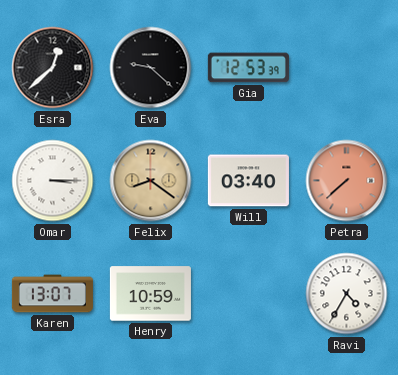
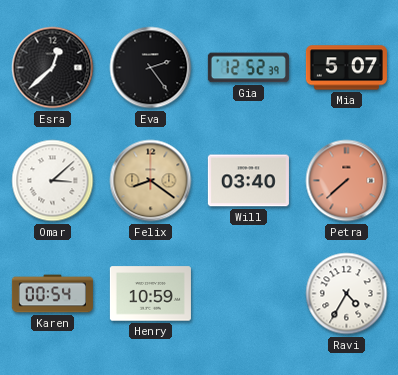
Eva: 9:22 -> 2:24 (151, 68)
Gia: 12:53 -> 12:52 (248, 68)
Mia: none -> 5:07 (346, 68)
Omar: 3:15 -> 3:08 (53, 181)
Karen: 13:07 -> 00:54 (52, 294)
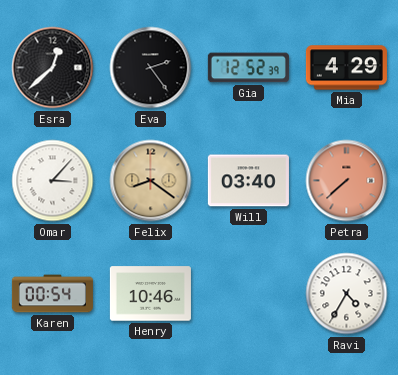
Mia: 5:07 -> 4:29 (346, 68)
Omar: 3:08 -> 3:07 (53, 181)
Henry: 10:59 -> 10:46 (150, 294)
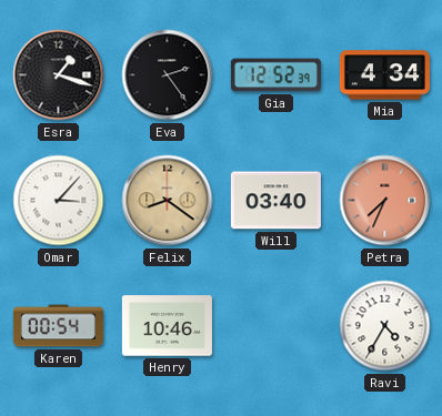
Esra: 12:38 -> 1:18 (59, 75)
Mia: 4:29 -> 4:34 (384, 75)
Petra: 7:38 -> 7:34 (385, 201)
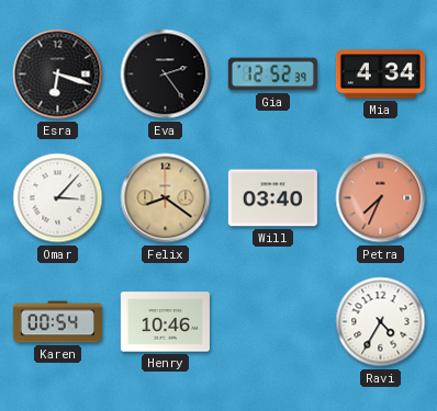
Esra: 1:18 -> 6:18 (58, 75)
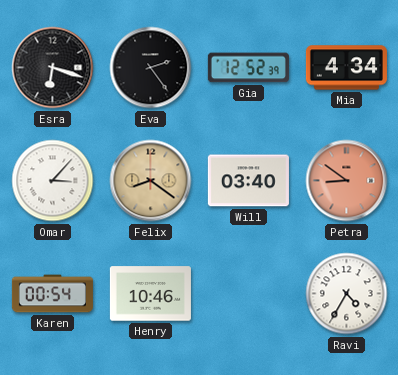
Petra: 7:34 -> 8:51 (347, 181)
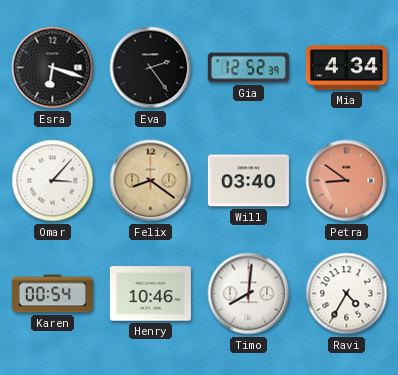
Timo: none -> 8:01 (249, 294)
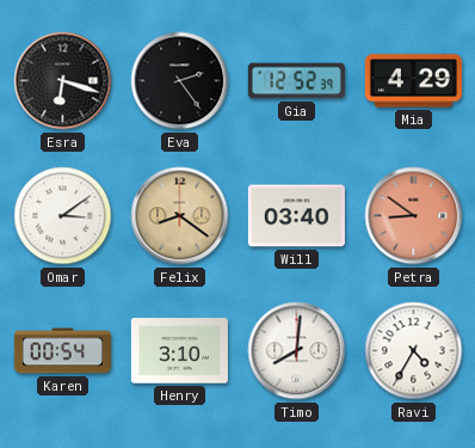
Mia: 4:34 -> 4:29 (413, 81)
Omar: 3:07 -> 3:09 (63, 216)
Henry: 10:46 -> 3:10 (179, 351)
